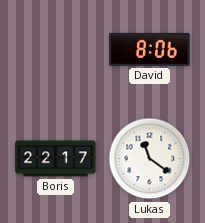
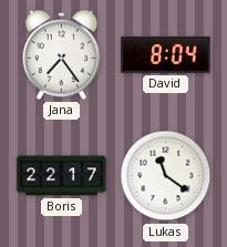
Jana: none -> 7:24 (62, 54)
David: 8:06 -> 8:04 (166, 54)
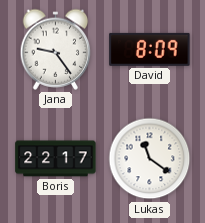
Jana: 7:24 -> 9:24 (56, 49)
David: 8:04 -> 8:09 (150, 49)
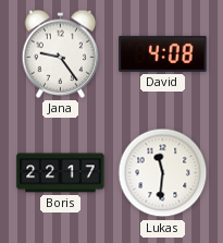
David: 8:09 -> 4:08 (163, 53)
Lukas: 11:21 -> 11:31 (163, 173)
